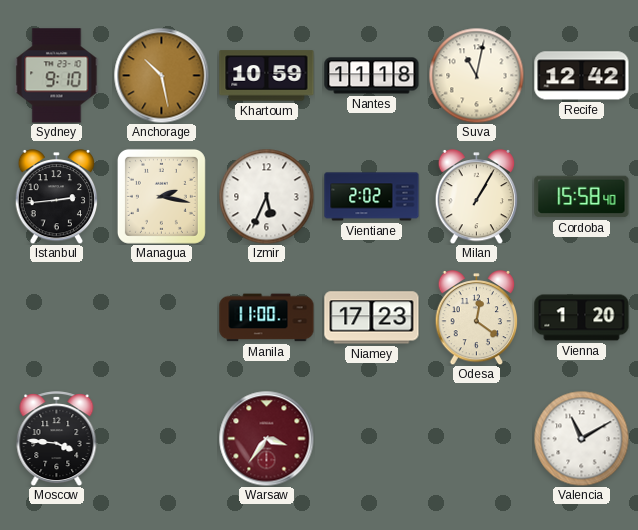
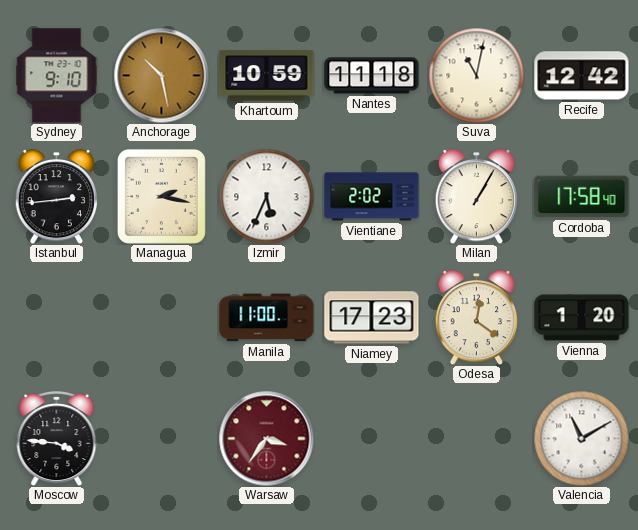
Cordoba: 15:58 -> 17:58 (582, 197)
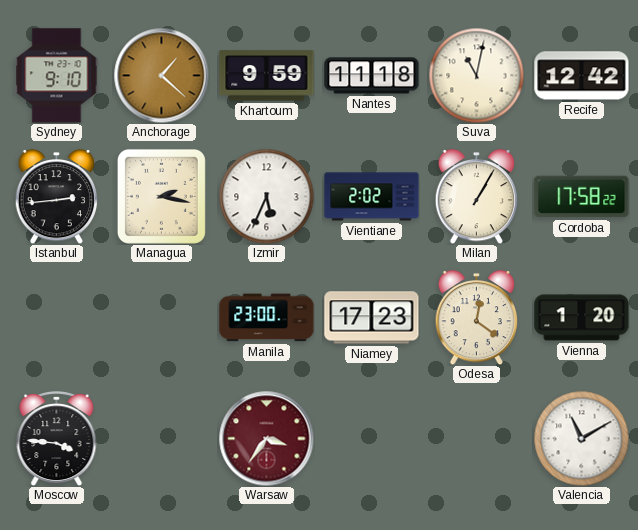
Anchorage: 10:28 -> 1:22 (161, 75)
Khartoum: 10:59 -> 9:59 (267, 76)
Cordoba: 17:58:40 -> 17:58:22 (582, 197)
Manila: 11:00 -> 23:00 (267, 318)
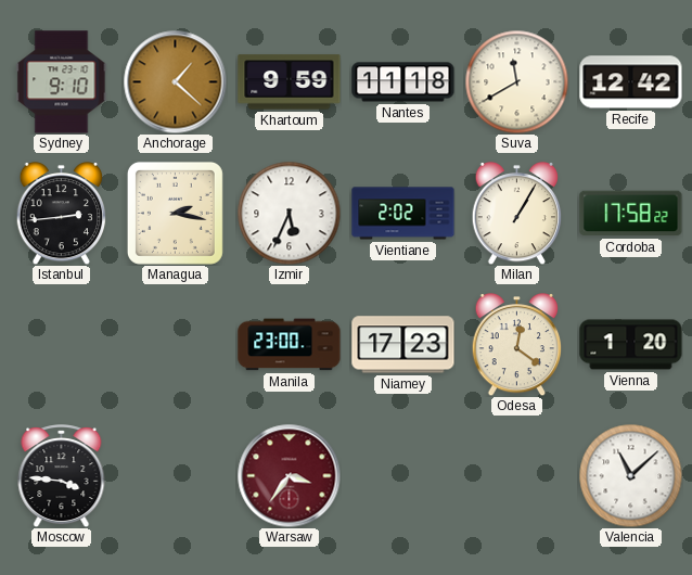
Suva: 11:02 -> 11:40 (516, 81)
Valencia: 11:10 -> 11:08 (630, 475)
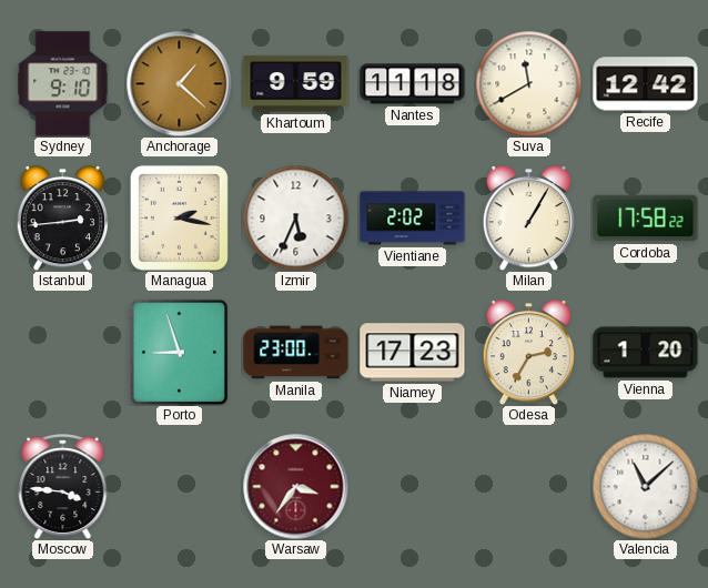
Porto: none -> 8:57 (180, 352)
Odesa: 12:21 -> 2:35 (529, 353)
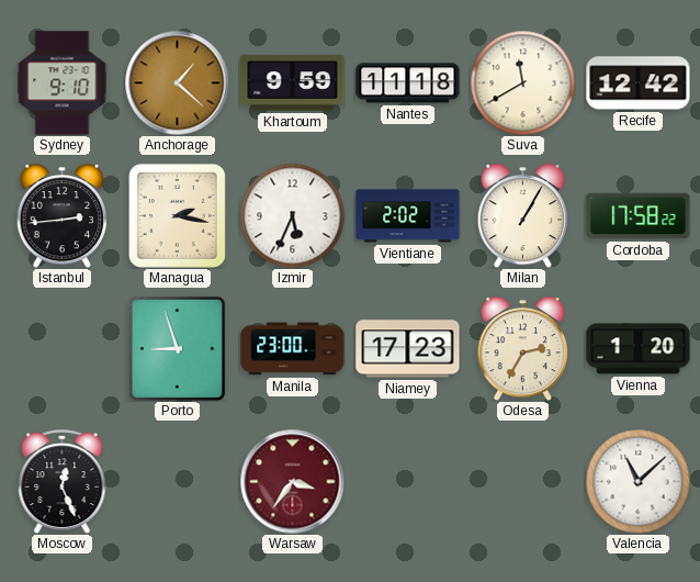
Moscow: 3:46 -> 12:26 (63, 482)
